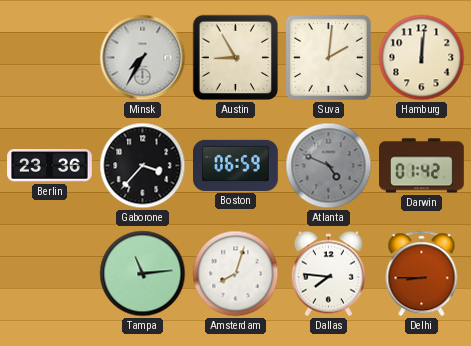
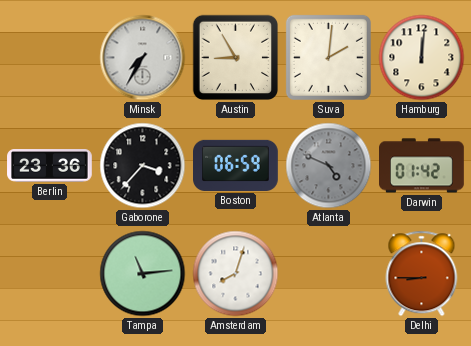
Dallas: 7:46 -> none (328, 274)
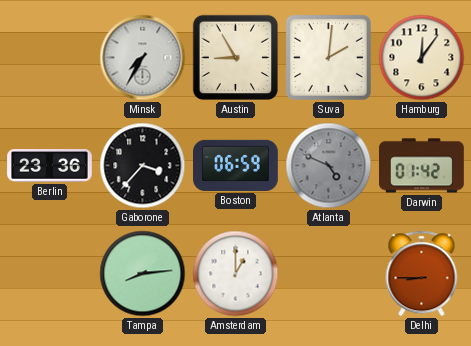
Hamburg: 12:01 -> 12:06 (422, 58)
Tampa: 11:14 -> 8:14 (143, 274)
Amsterdam: 8:03 -> 1:00 (236, 274)
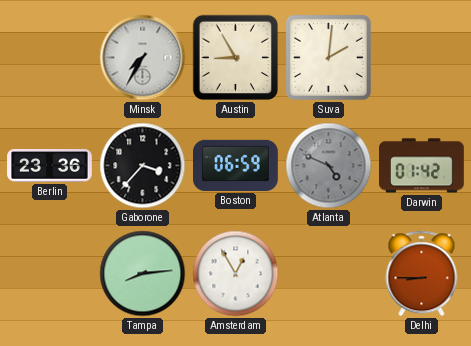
Hamburg: 12:06 -> none (422, 58)
Amsterdam: 1:00 -> 12:55 (236, 274)
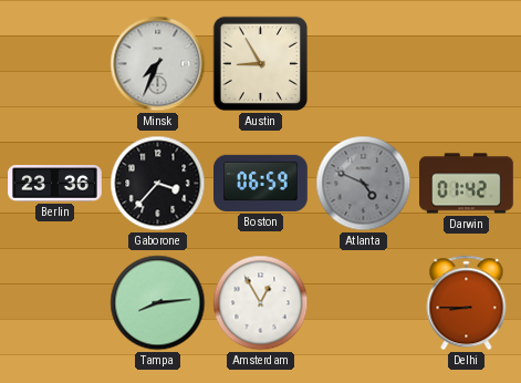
Minsk: 7:35 -> 7:34 (158, 64)
Suva: 2:01 -> none (328, 57)
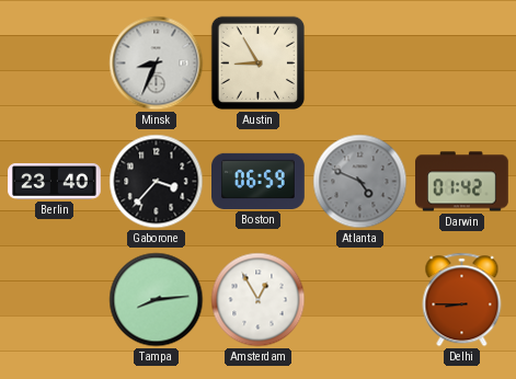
Minsk: 7:34 -> 8:34 (157, 64)
Berlin: 23:36 -> 23:40 (55, 182)
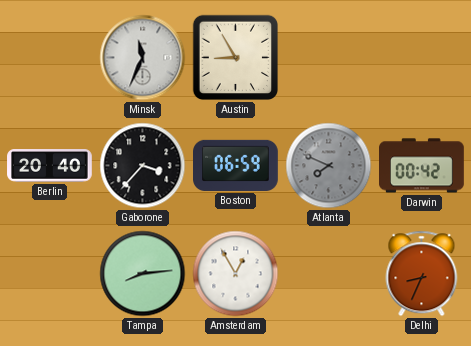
Minsk: 8:34 -> 11:34 (143, 58)
Berlin: 23:40 -> 20:40 (50, 166)
Atlanta: 4:49 -> 7:49 (329, 166)
Darwin: 01:42 -> 00:42 (422, 166)
Delhi: 8:45 -> 8:34 (422, 274)
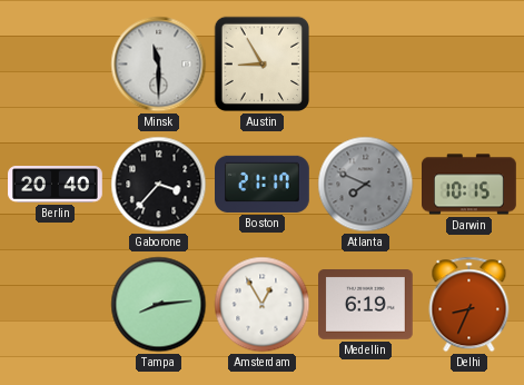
Minsk: 11:34 -> 11:30 (159, 65)
Boston: 06:59 -> 21:17 (263, 184)
Darwin: 00:42 -> 10:15 (469, 185)
Medellin: none -> 6:19 (366, 305)
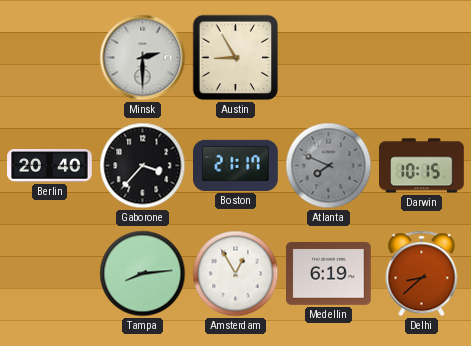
Minsk: 11:30 -> 2:30 (143, 58)
Delhi: 8:34 -> 8:38 (422, 274)
